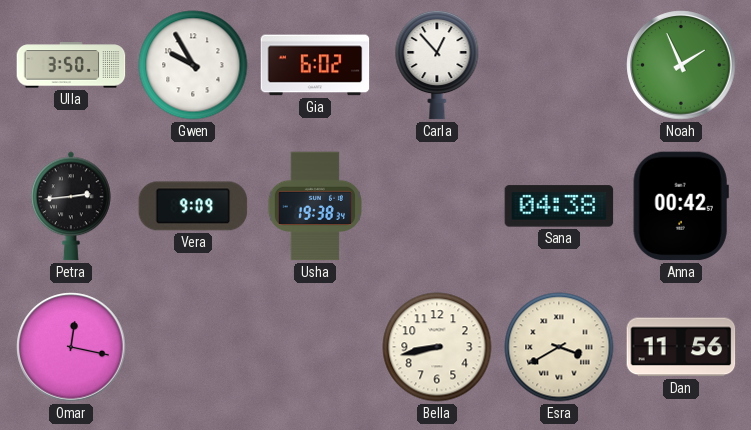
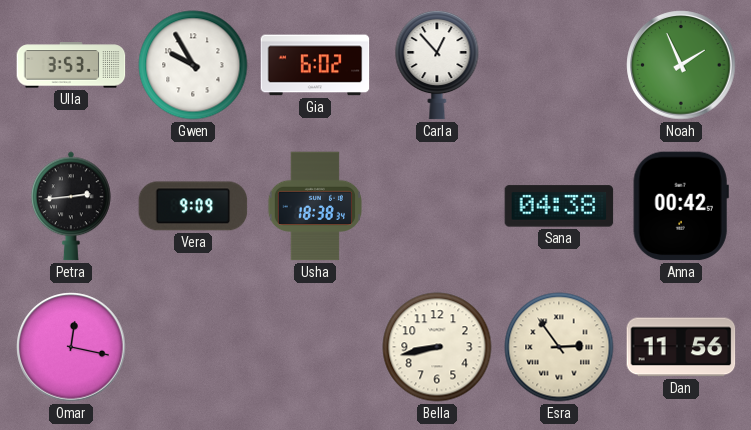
Ulla: 3:50 -> 3:53 (71, 65)
Usha: 19:38 -> 18:38 (314, 206)
Esra: 3:40 -> 2:54 (559, 347)
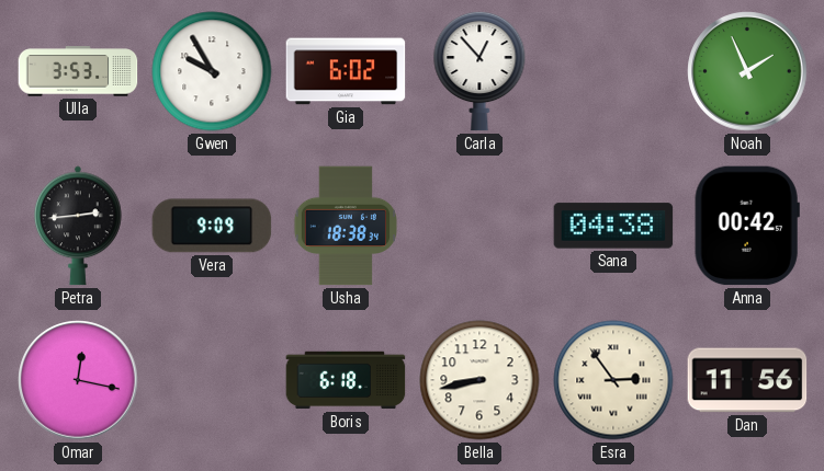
Boris: none -> 6:18 (346, 380)
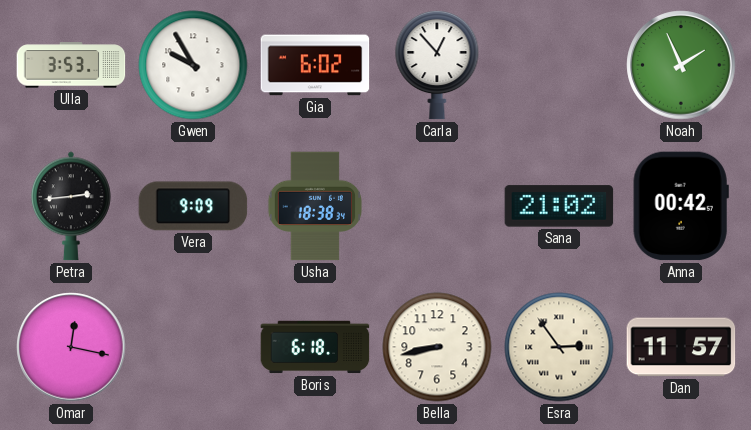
Sana: 04:38 -> 21:02 (559, 206)
Dan: 11:56 -> 11:57 (681, 347)
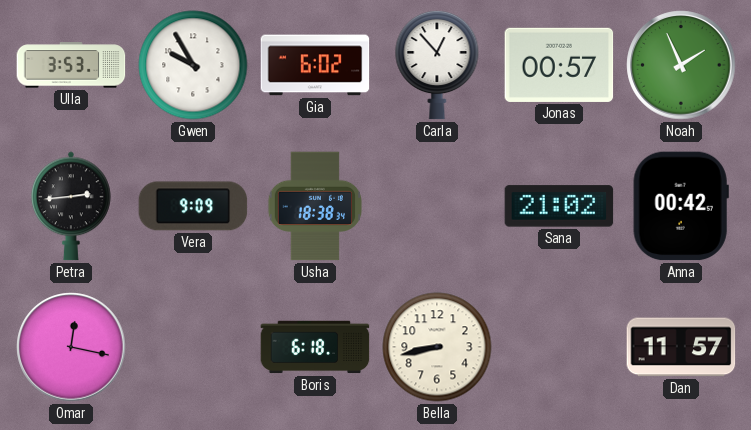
Jonas: none -> 00:57 (559, 65)
Esra: 2:54 -> none (559, 347)
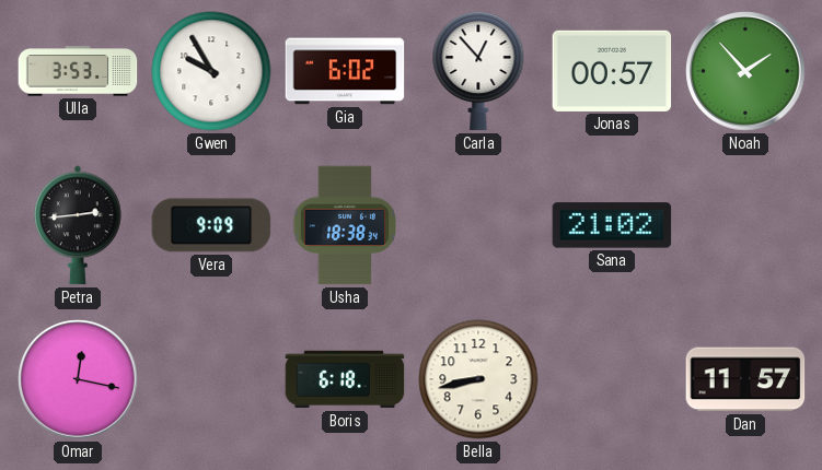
Noah: 1:56 -> 1:53 (745, 71)
Anna: 00:42 -> none (681, 206)
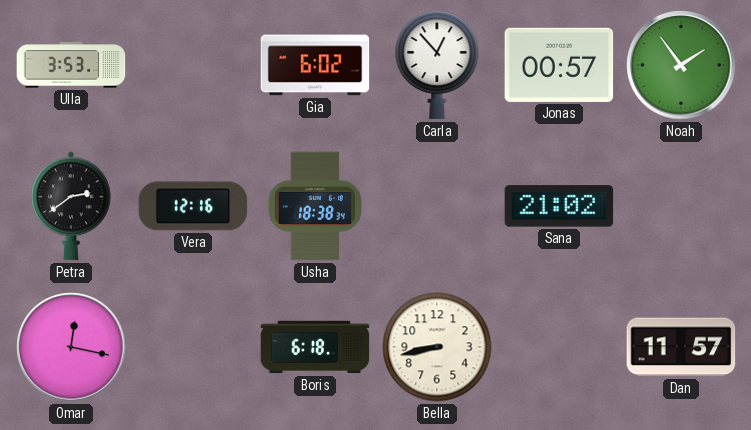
Gwen: 9:55 -> none (211, 71)
Noah: 1:53 -> 1:54 (681, 65)
Petra: 2:44 -> 2:39 (72, 206)
Vera: 9:09 -> 12:16 (193, 206)
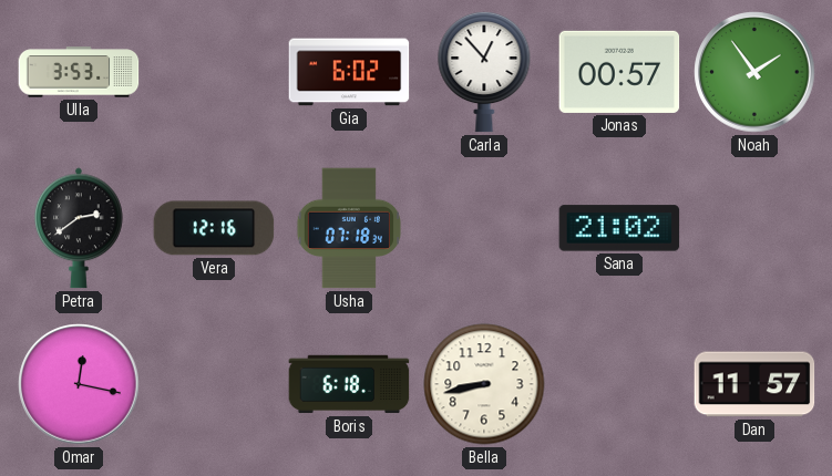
Usha: 18:38 -> 07:18 (348, 228)
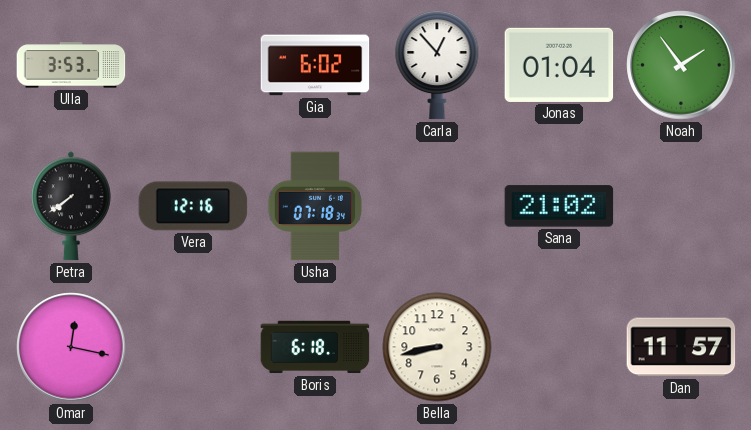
Jonas: 00:57 -> 01:04 (559, 65)
Petra: 2:39 -> 7:39 (72, 206)
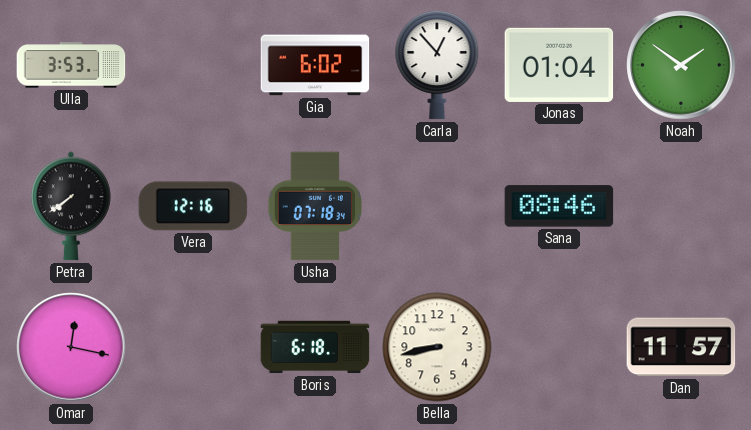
Noah: 1:54 -> 1:51 (681, 65)
Sana: 21:02 -> 08:46 (559, 206)
